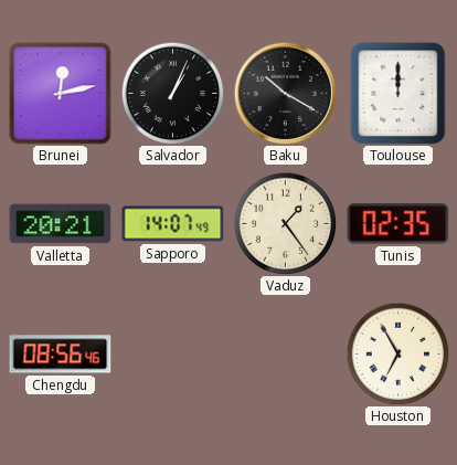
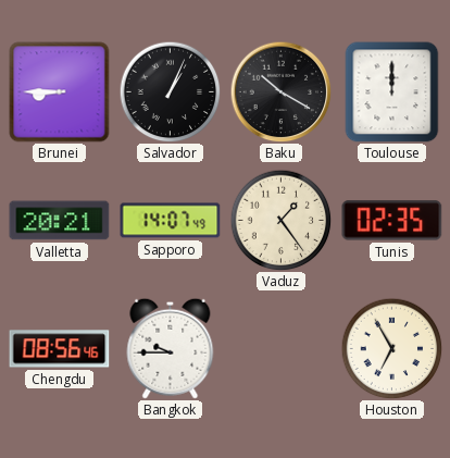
Brunei: 12:13 -> 8:45 (60, 92)
Bangkok: none -> 9:45 (171, 348)
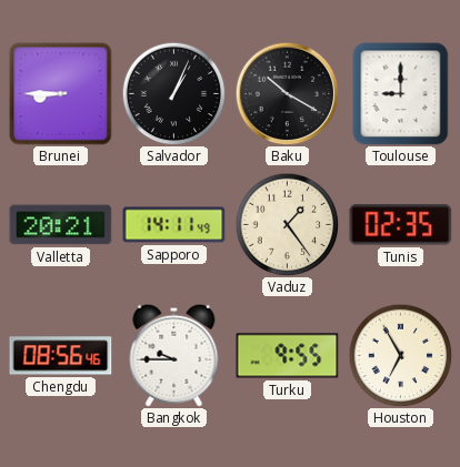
Toulouse: 12:00 -> 9:00 (401, 94)
Sapporo: 14:07 -> 14:11 (174, 225)
Turku: none -> 9:55 (288, 356)
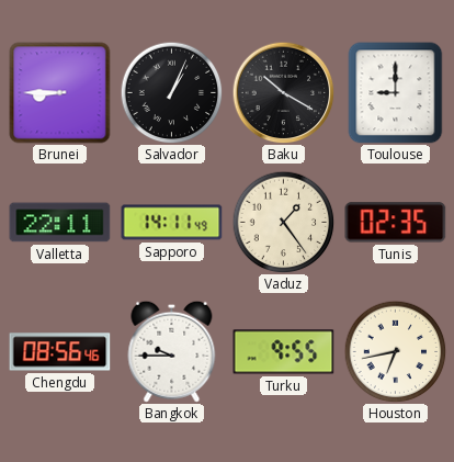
Valletta: 20:21 -> 22:11 (60, 223)
Houston: 6:55 -> 6:43 (395, 351)
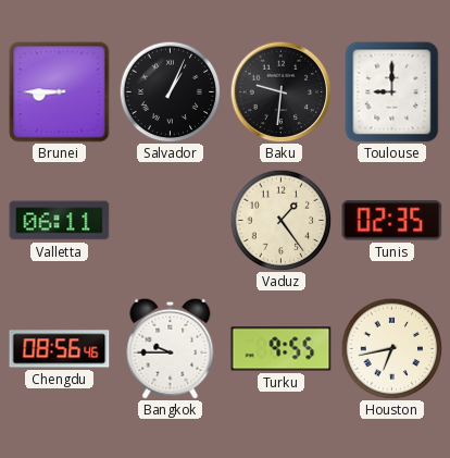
Baku: 10:20 -> 9:31 (280, 91)
Valletta: 22:11 -> 06:11 (60, 221)
Sapporo: 14:11 -> none (172, 223)
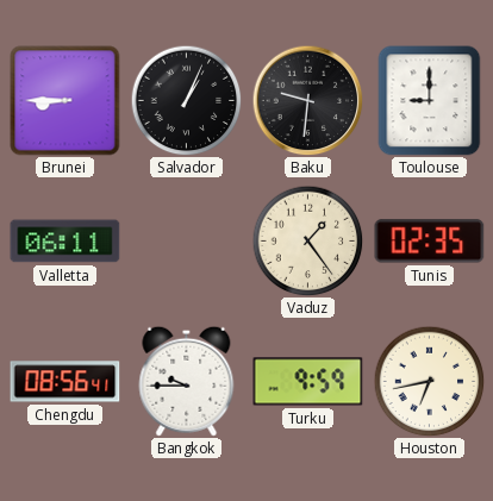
Chengdu: 08:56:46 -> 08:56:41 (65, 382)
Turku: 9:55 -> 9:59 (308, 382)
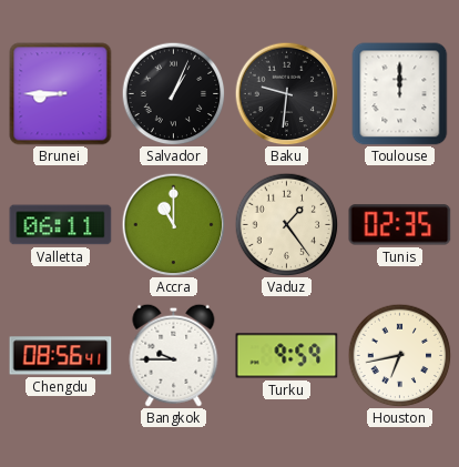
Toulouse: 9:00 -> 12:00 (400, 94)
Accra: none -> 11:00 (173, 224)
